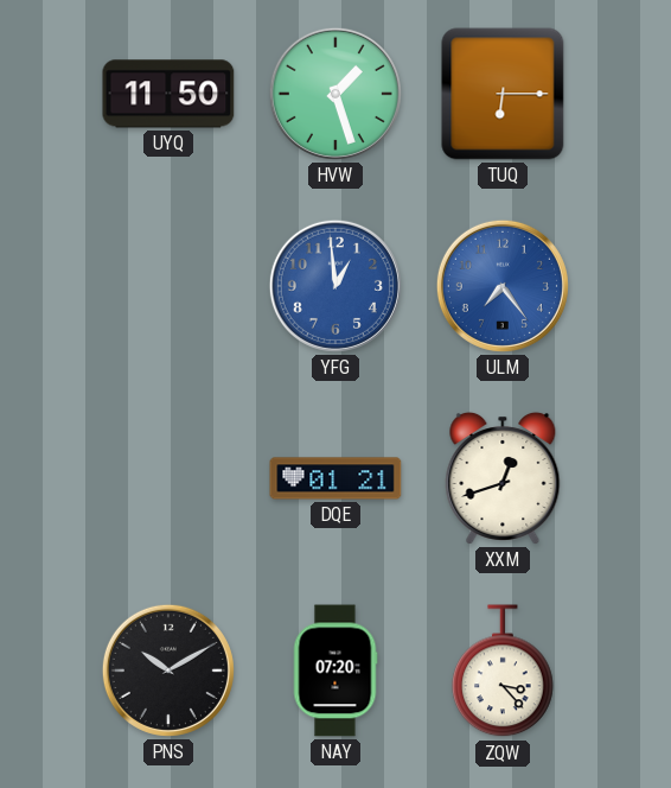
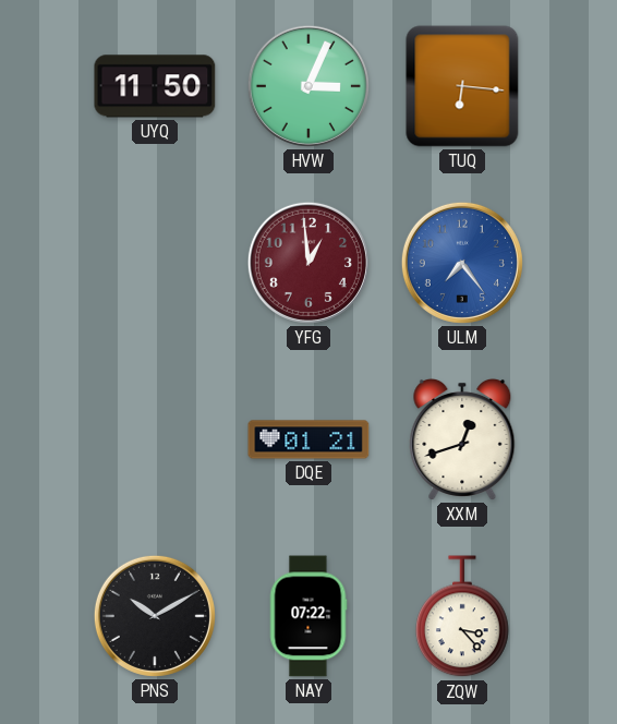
HVW: 1:27 -> 3:04 (308, 86)
TUQ: 6:15 -> 6:16 (462, 86)
YFG dial: blue -> burgundy (308, 263)
NAY: 07:20 -> 07:22 (308, 616)
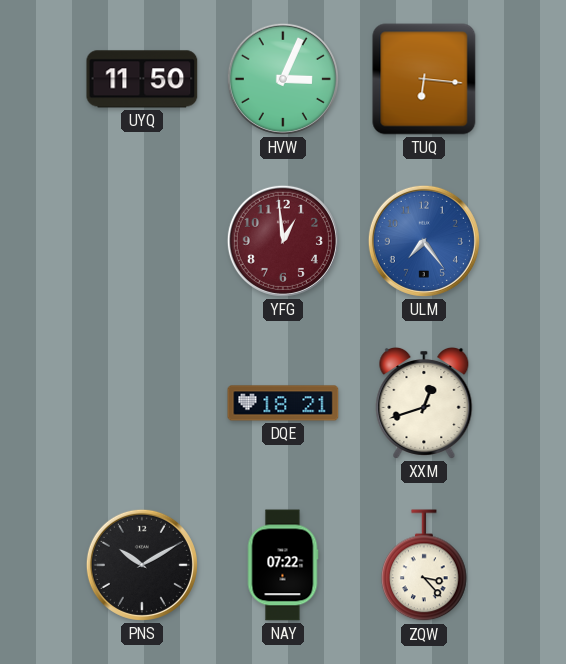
DQE: 01:21 -> 18:21 (283, 403)
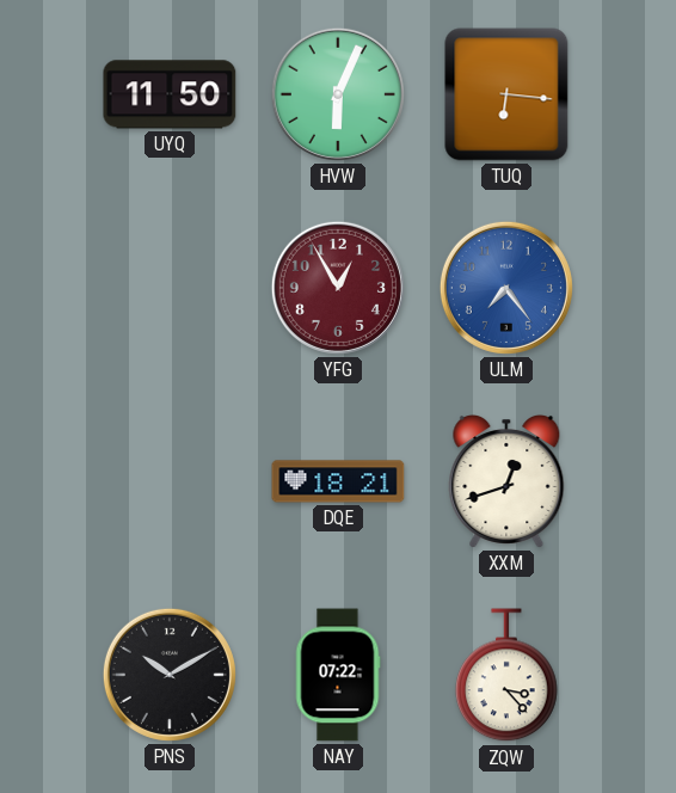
HVW: 3:04 -> 6:04 (338, 94)
YFG: 12:59 -> 12:55 (338, 288)
